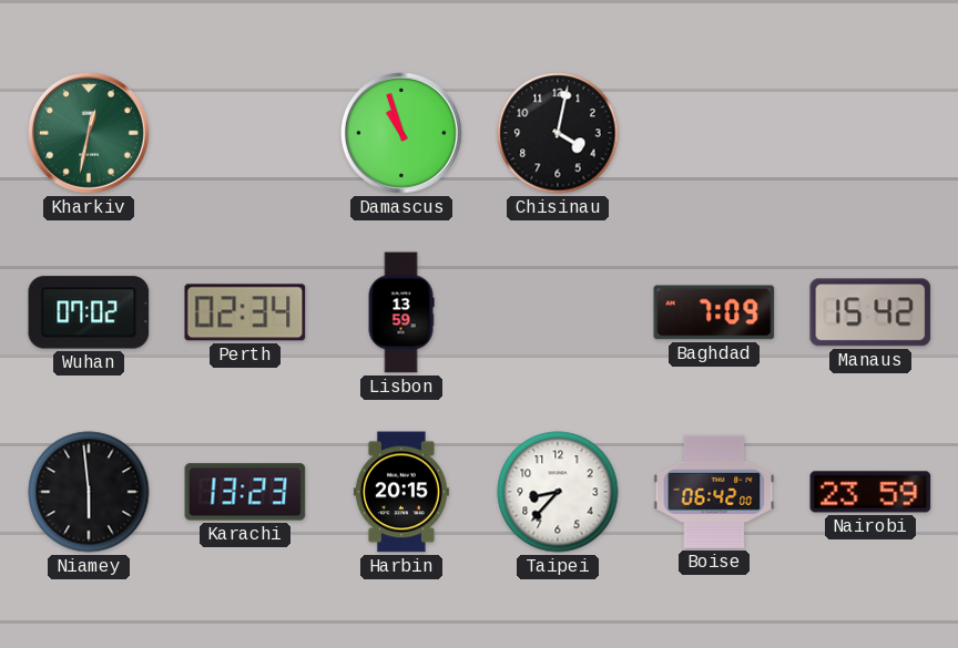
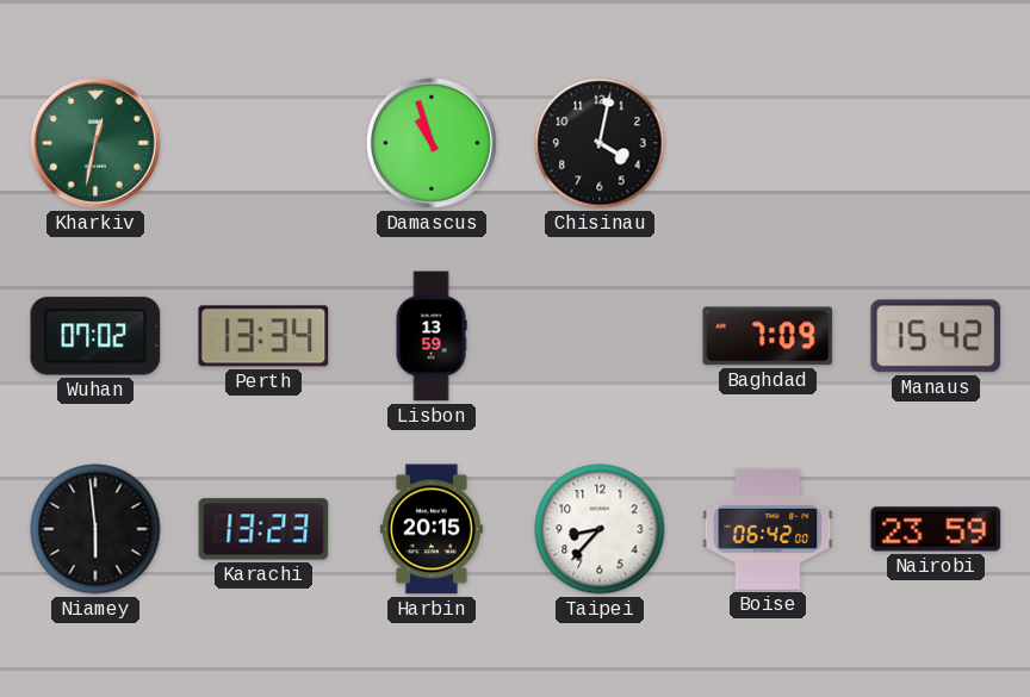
Perth: 02:34 -> 13:34 (263, 336)
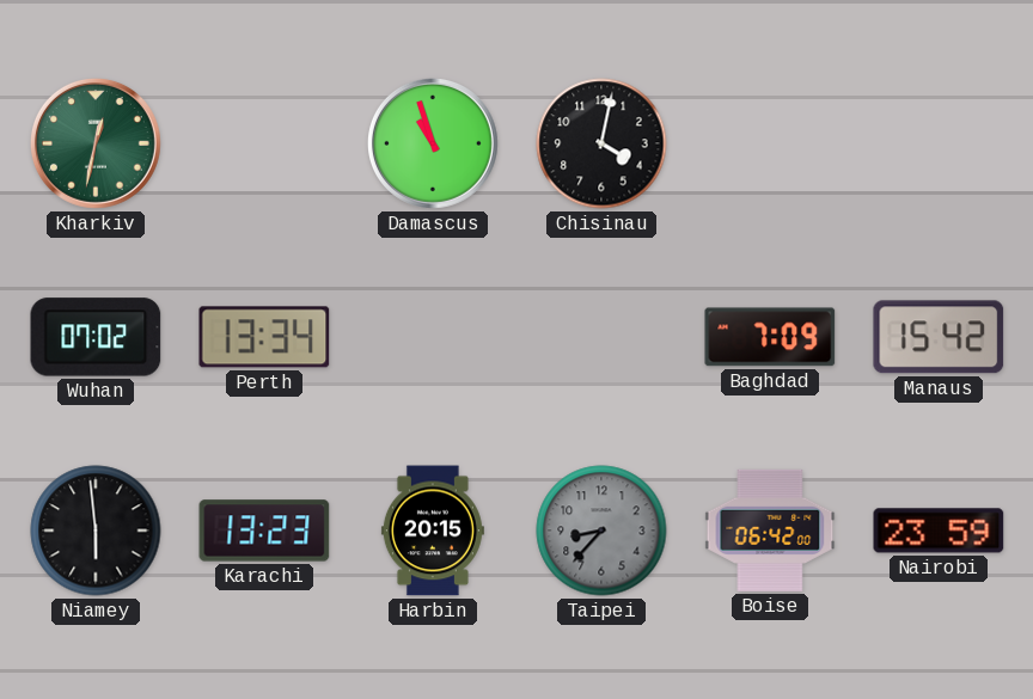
Lisbon: 13:59 -> none (432, 336)
Taipei dial: white -> grey (601, 531)
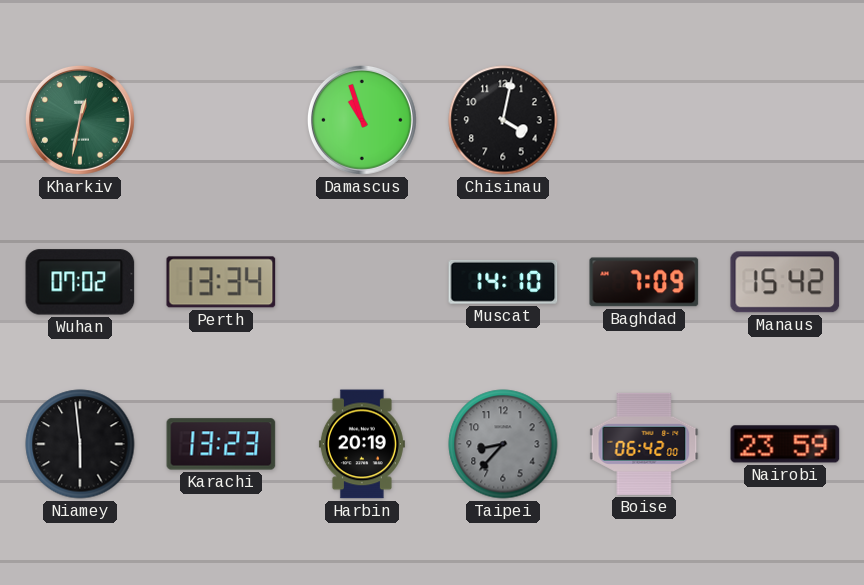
Muscat: none -> 14:10 (503, 282)
Harbin: 20:15 -> 20:19 (362, 444)
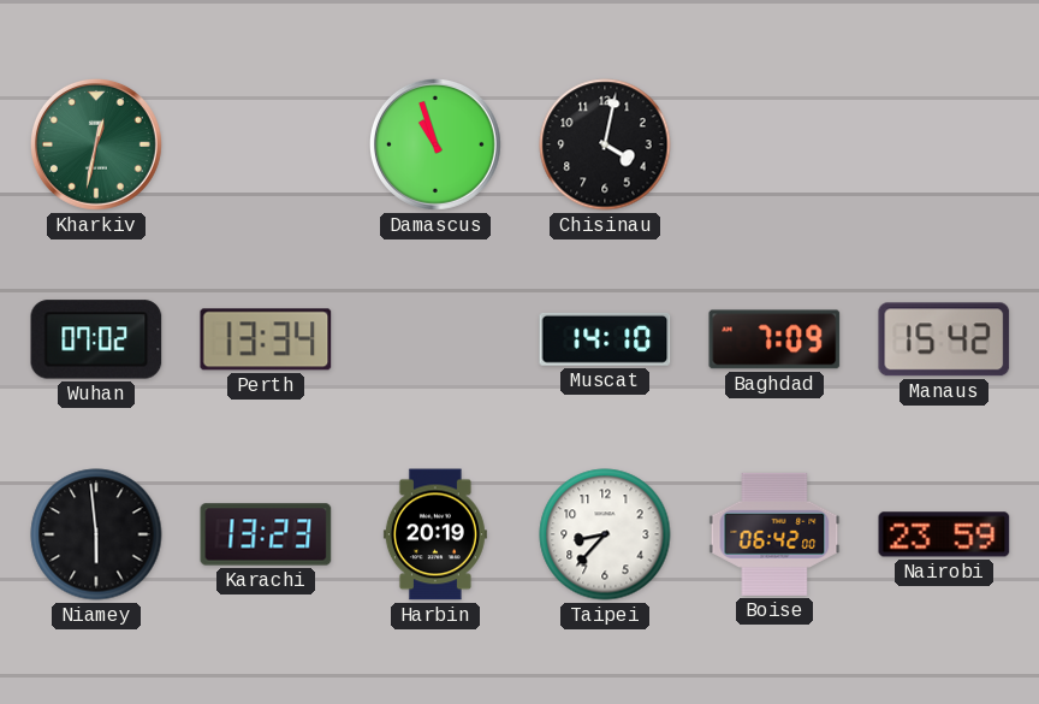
Taipei dial: grey -> white (605, 534)
